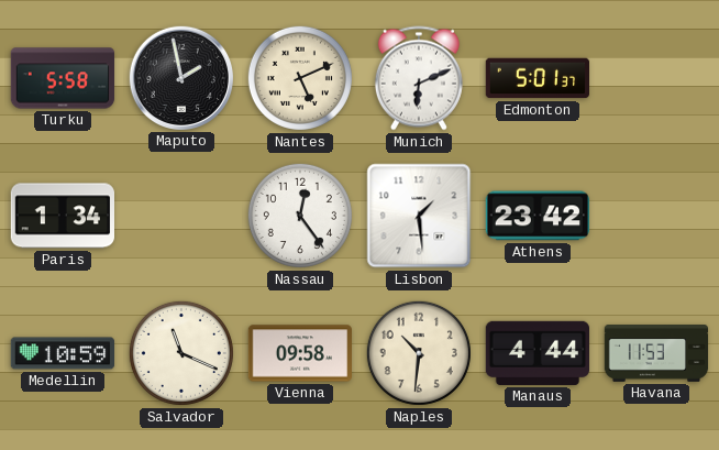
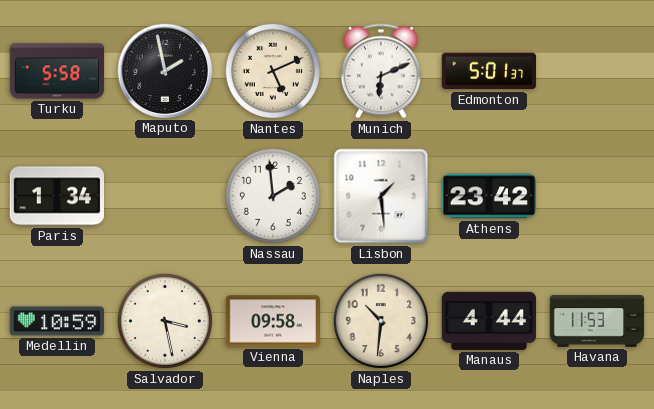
Nassau: 12:24 -> 1:59 (273, 196)
Salvador: 11:19 -> 3:28 (165, 321)
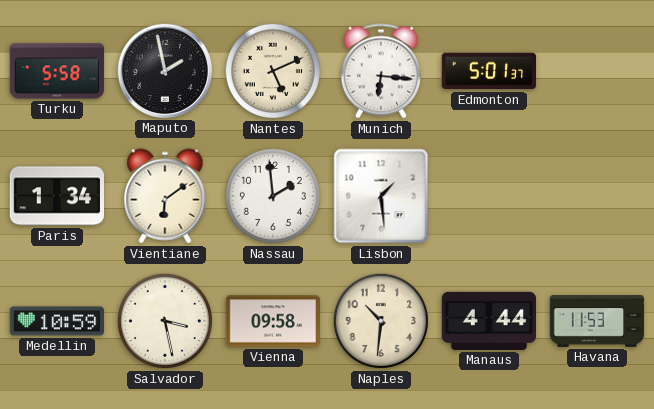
Munich: 6:11 -> 6:16 (381, 71)
Vientiane: none -> 6:09 (165, 196)
Athens: 23:42 -> none (488, 196)
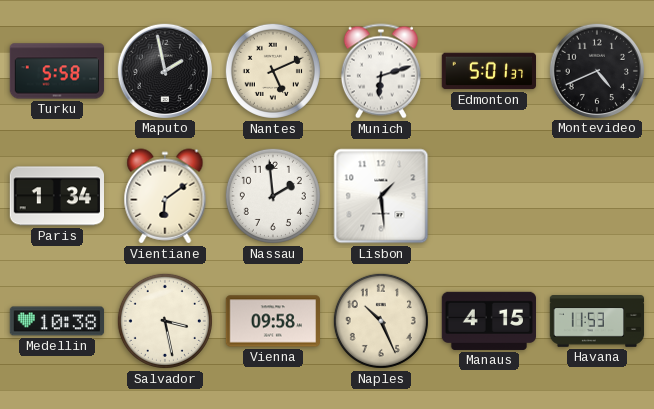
Munich: 6:16 -> 6:12 (381, 71)
Montevideo: none -> 4:41 (596, 70)
Medellin: 10:59 -> 10:38 (57, 321)
Naples: 10:31 -> 10:26 (381, 321)
Manaus: 4:44 -> 4:15 (488, 321)
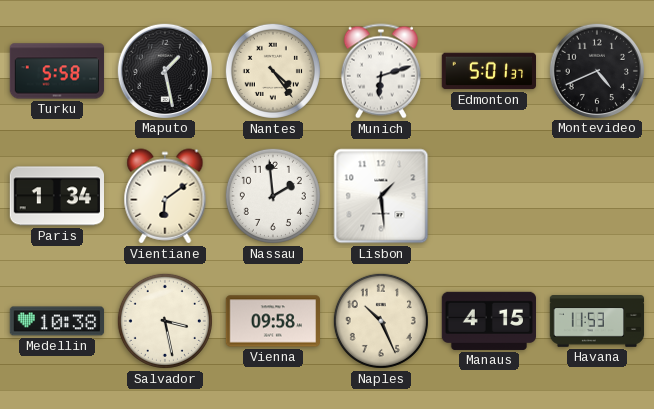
Maputo: 1:58 -> 1:28 (164, 70)
Nantes: 5:11 -> 4:24 (273, 71)
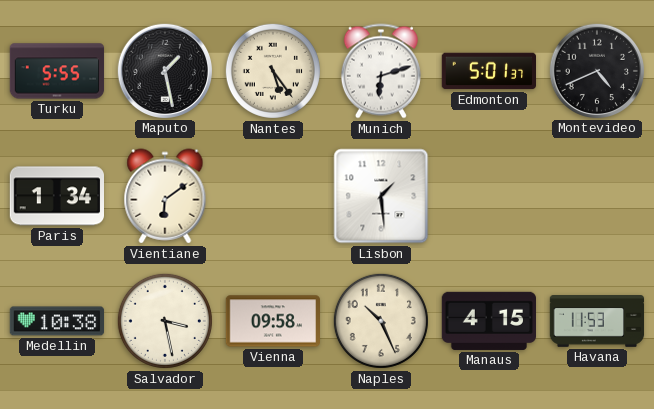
Turku: 5:58 -> 5:55 (57, 71)
Nantes: 4:24 -> 5:24 (273, 71)
Nassau: 1:59 -> none (273, 196)
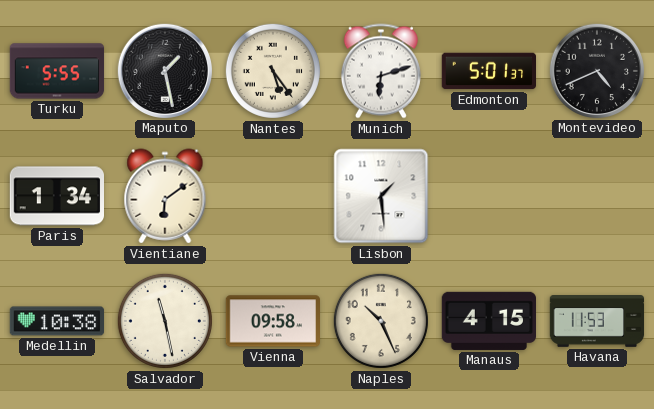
Salvador: 3:28 -> 11:28 (165, 321)
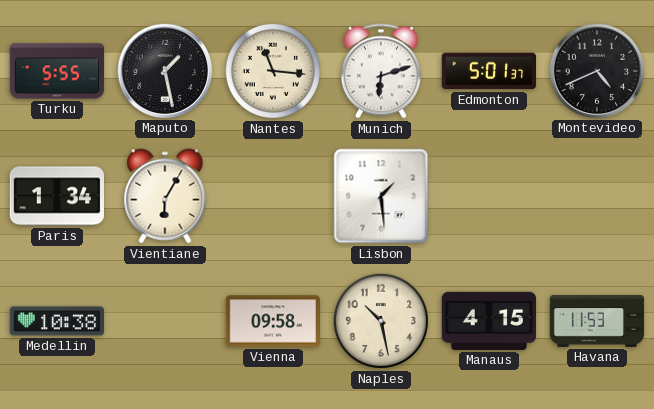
Nantes: 5:24 -> 11:16 (273, 71)
Vientiane: 6:09 -> 6:05 (165, 196)
Salvador: 11:28 -> none (165, 321)
Naples: 10:26 -> 10:28 (381, 321)
